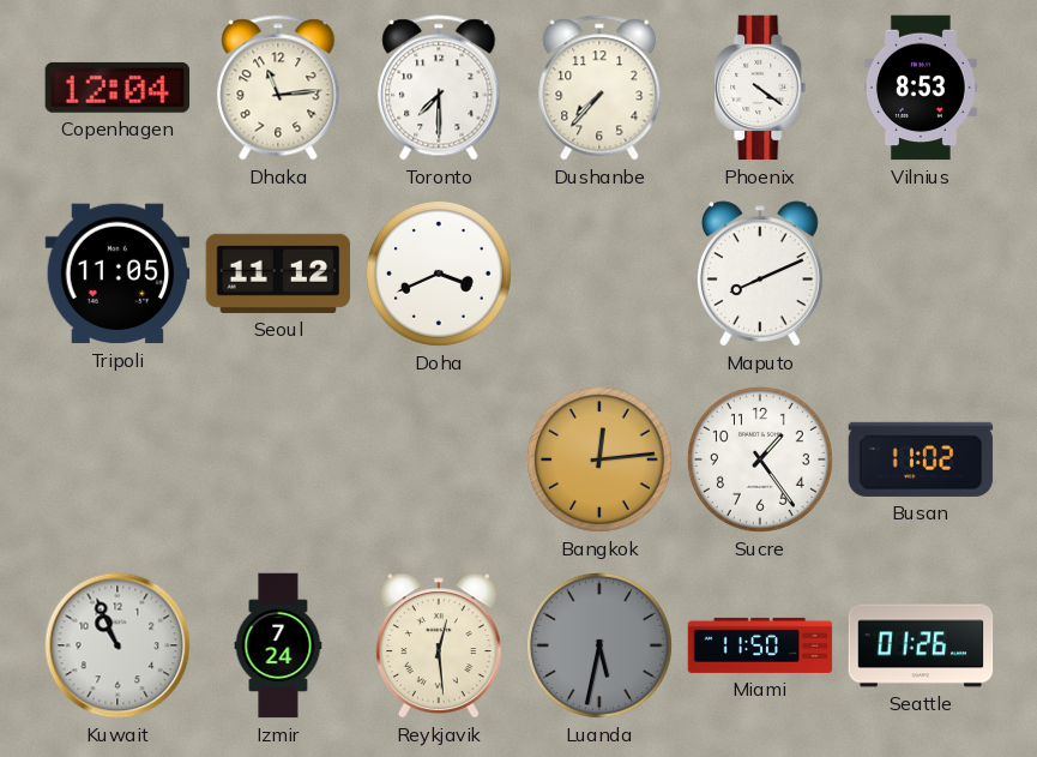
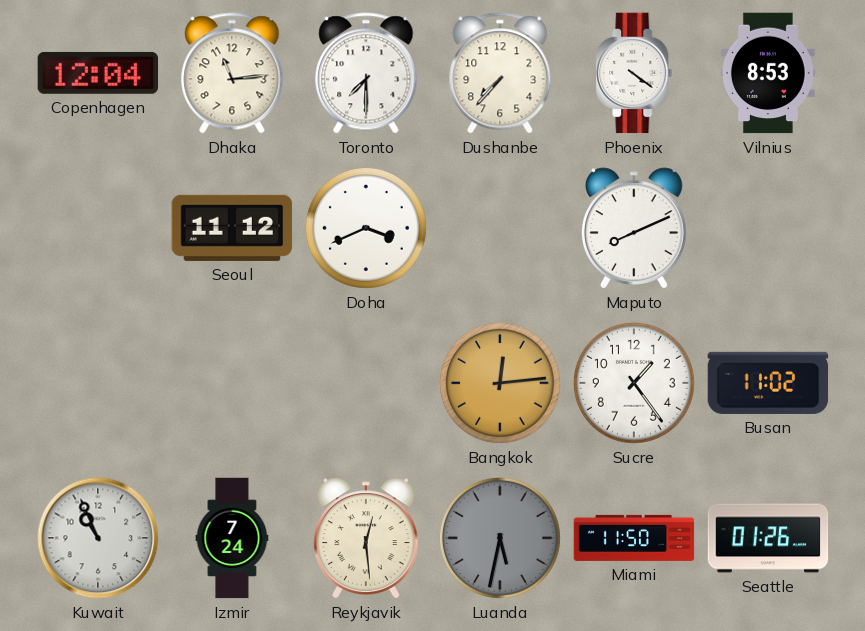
Tripoli: 11:05 -> none (117, 274)
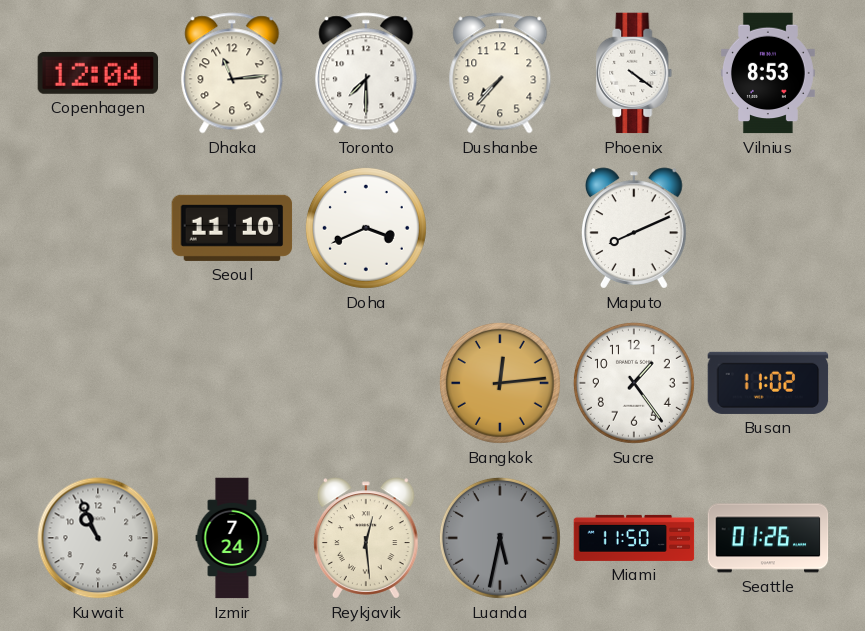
Seoul: 11:12 -> 11:10 (232, 228)
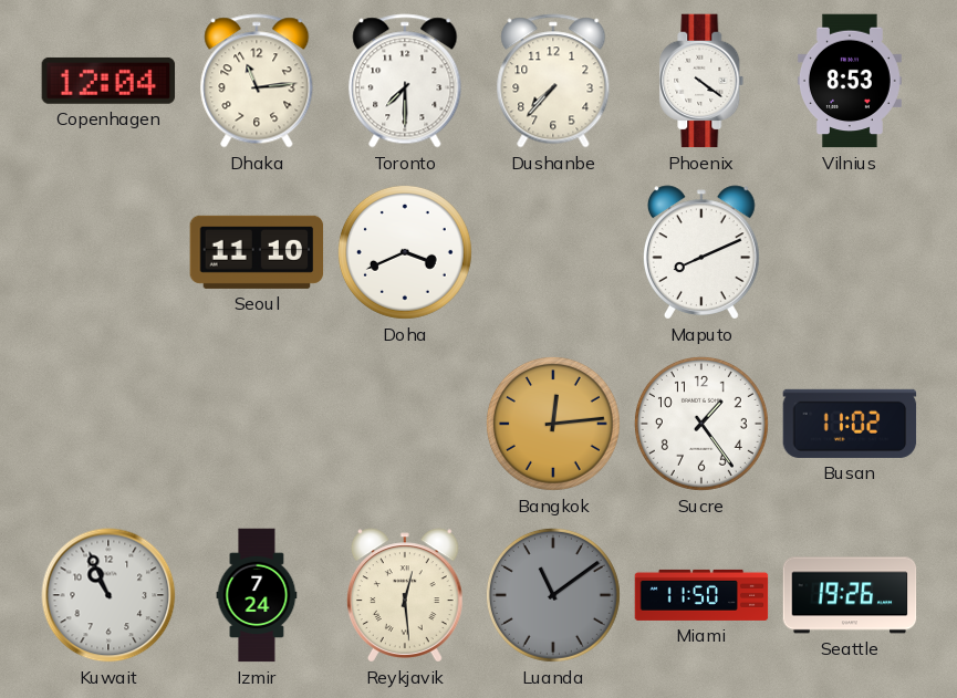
Luanda: 5:32 -> 11:09 (553, 595)
Seattle: 01:26 -> 19:26 (850, 595)
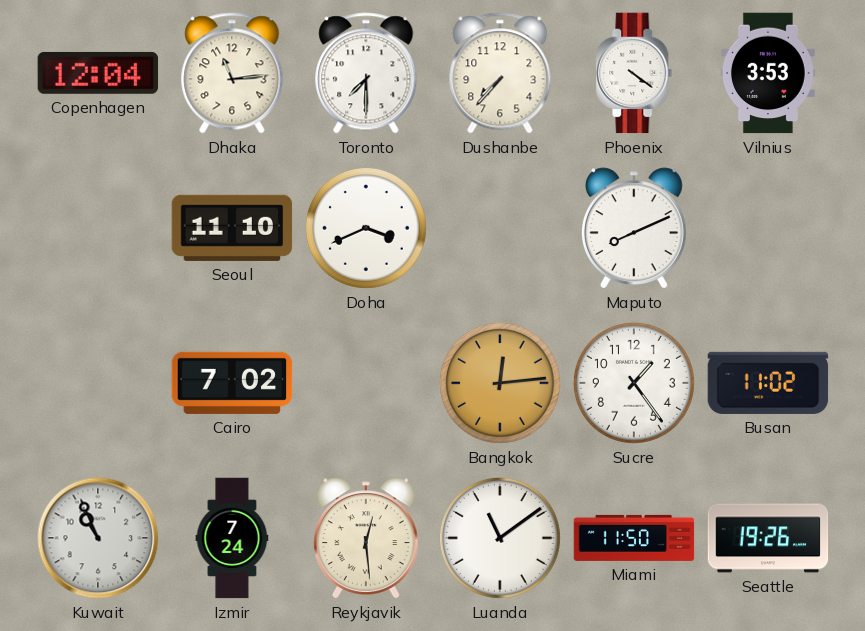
Vilnius: 8:53 -> 3:53 (768, 73)
Cairo: none -> 7:02 (232, 383)
Luanda dial: grey -> white (500, 538)
